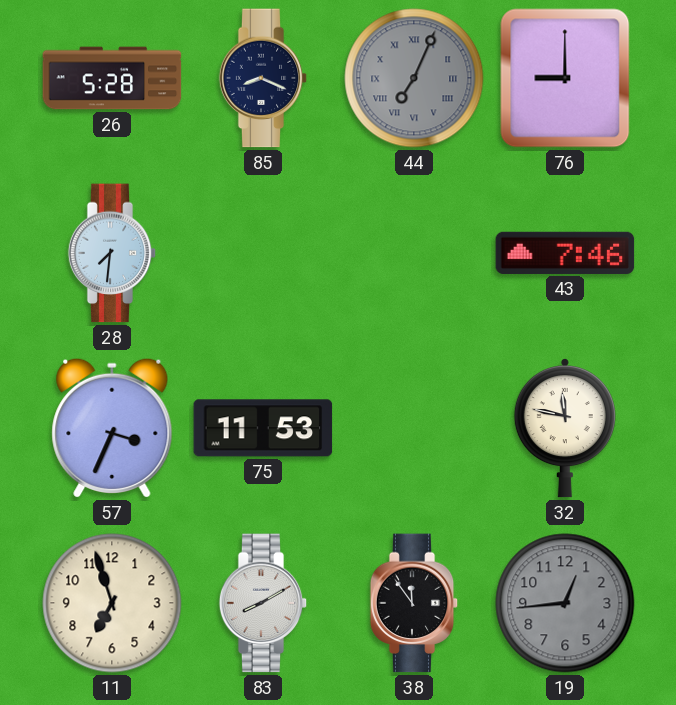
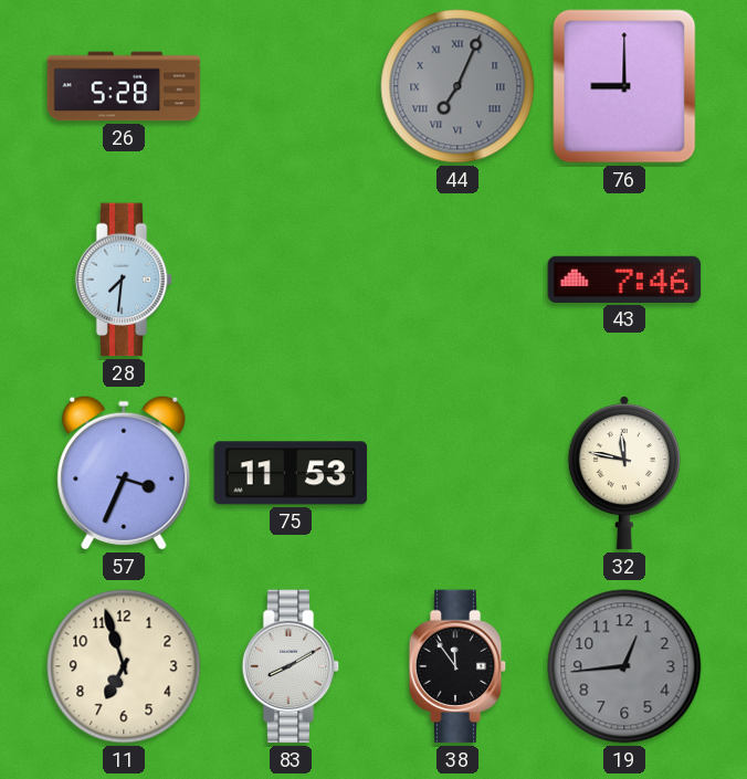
85: 8:19 -> none (263, 78)
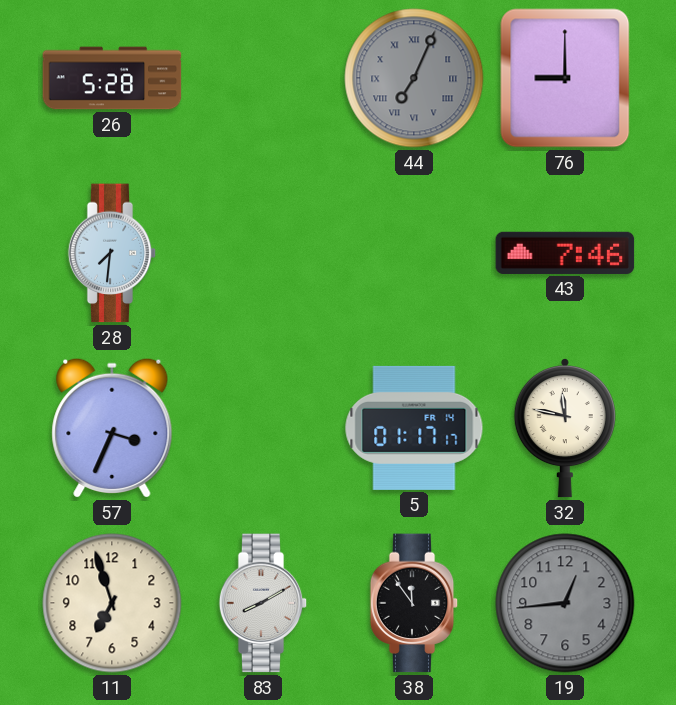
75: 11:53 -> none (291, 473)
5: none -> 01:17 (414, 428)
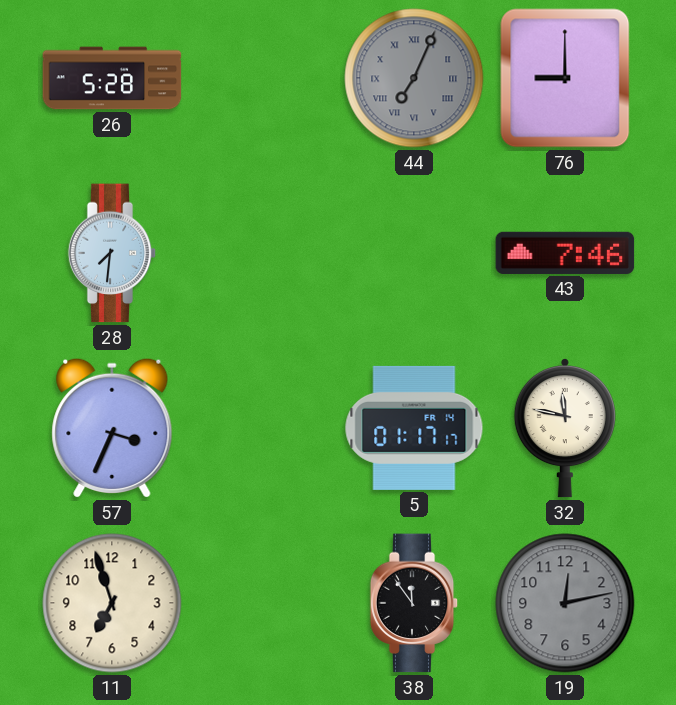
83: 8:10 -> none (263, 603)
19: 12:44 -> 12:13 (565, 603)
